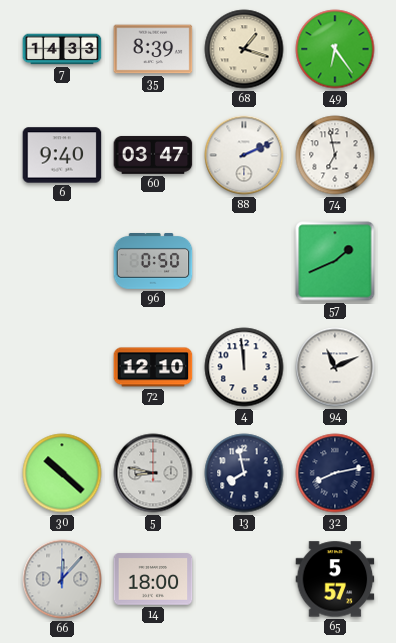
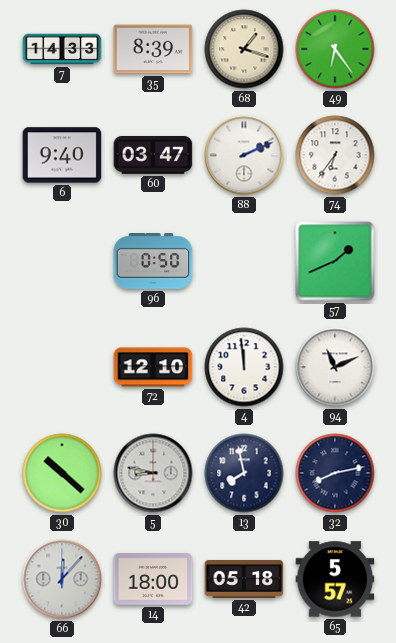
74: 6:58 -> 6:36 (335, 155)
42: none -> 05:18 (244, 579)
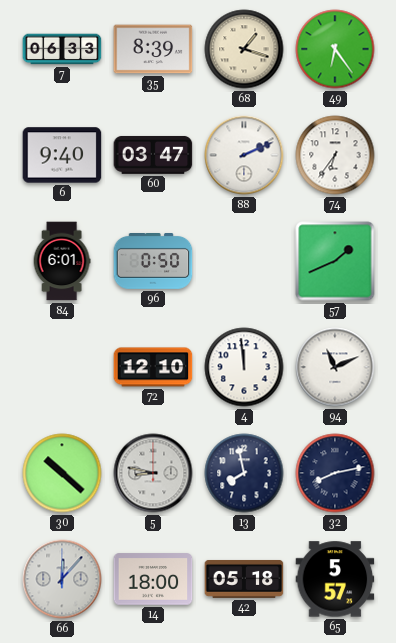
7: 14:33 -> 06:33 (62, 49)
84: none -> 6:01 (62, 261)
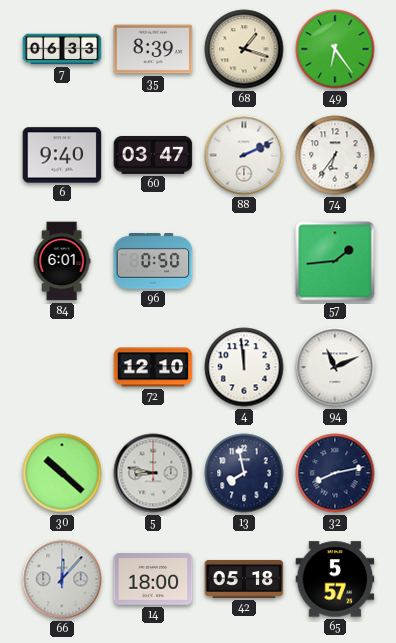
57: 1:41 -> 1:44 (335, 261)
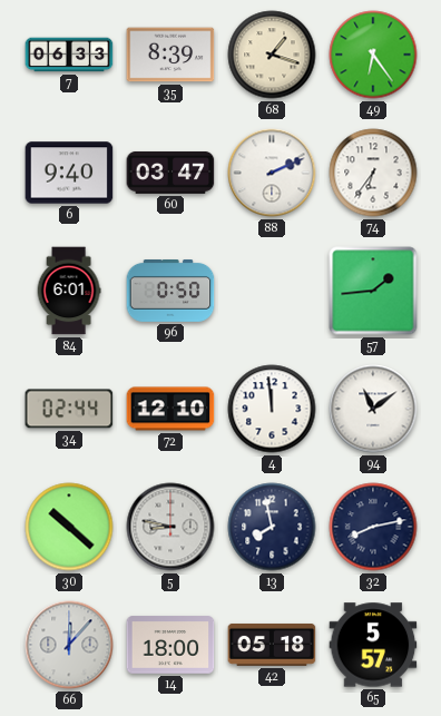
34: none -> 02:44 (69, 409)
94: 11:11 -> 11:09 (373, 409)
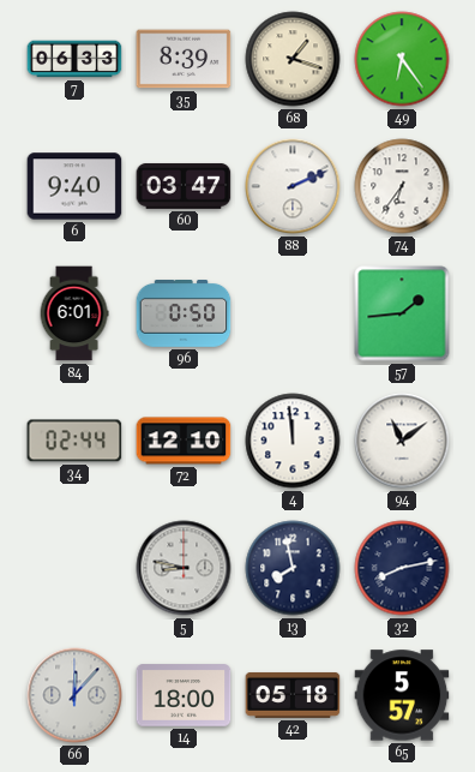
30: 10:22 -> none (69, 527)
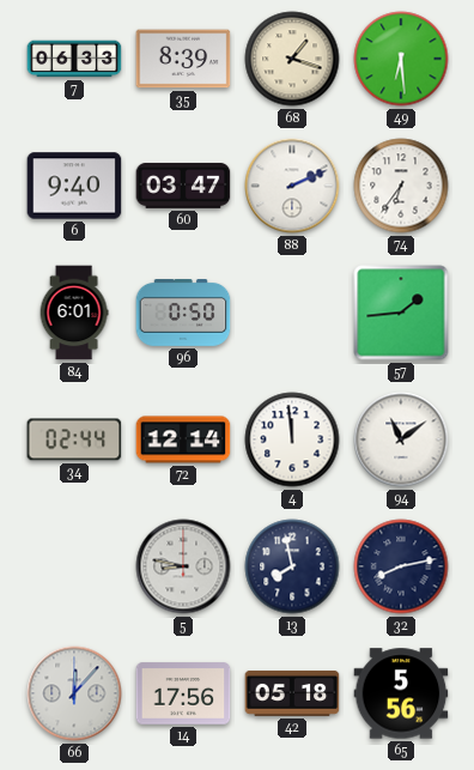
49: 6:24 -> 6:29 (401, 59)
72: 12:10 -> 12:14 (183, 439)
14: 18:00 -> 17:56 (183, 693)
65: 5:57 -> 5:56 (401, 693)
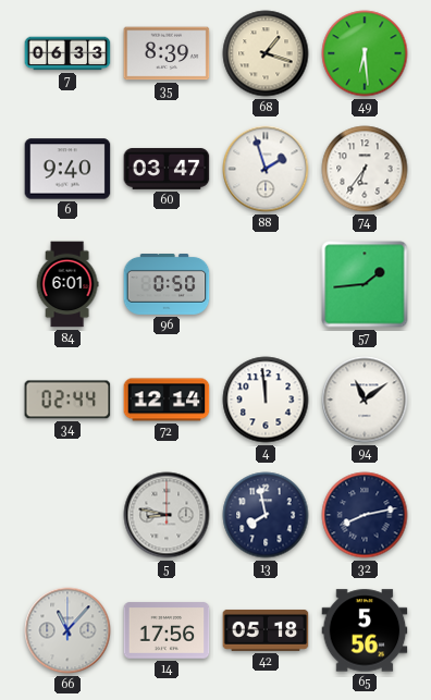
88: 2:11 -> 1:57 (266, 169)
66: 12:07 -> 11:07 (67, 630)
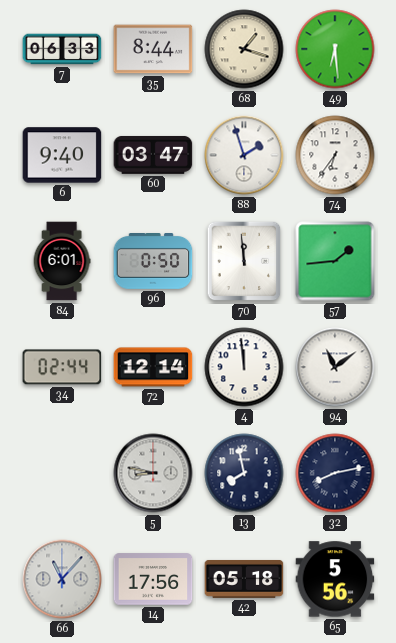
35: 8:39 -> 8:44 (153, 49)
70: none -> 11:59 (244, 261)
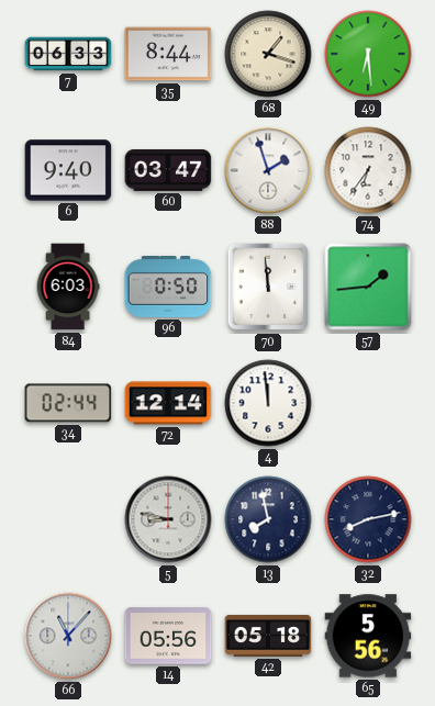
84: 6:01 -> 6:03 (68, 287)
94: 11:09 -> none (335, 367)
14: 17:56 -> 05:56 (168, 636)
